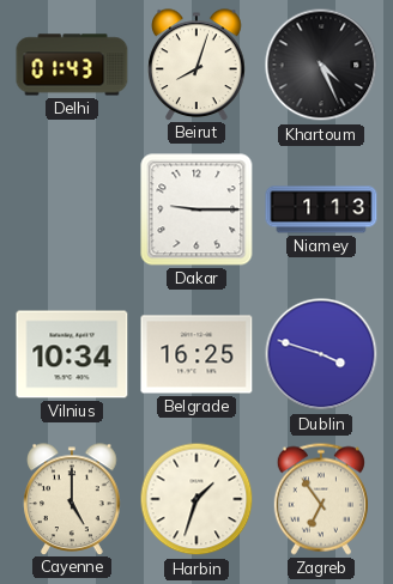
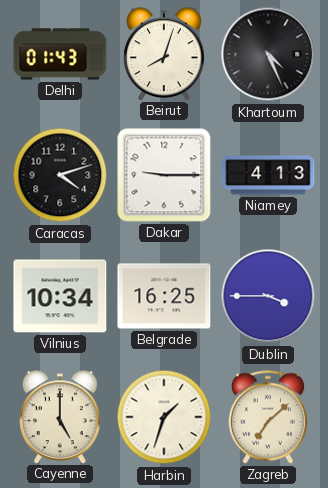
Caracas: none -> 4:12 (60, 175)
Niamey: 1:13 -> 4:13 (268, 175)
Dublin: 3:48 -> 3:45 (268, 296)
Zagreb: 6:54 -> 7:08 (268, 417)
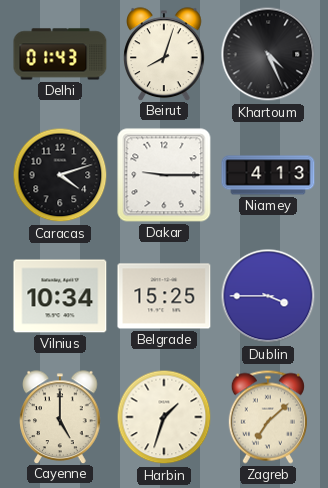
Belgrade: 16:25 -> 15:25 (164, 296)
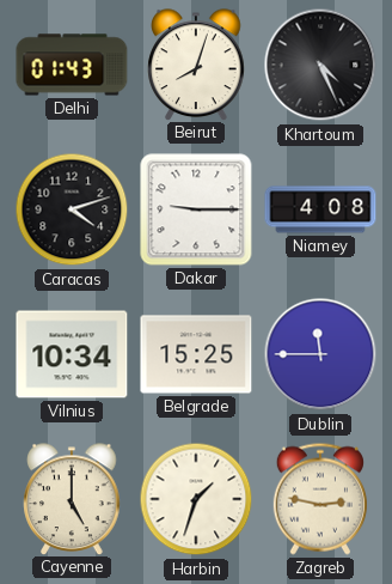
Niamey: 4:13 -> 4:08 (320, 209)
Dublin: 3:45 -> 11:45 (320, 354)
Zagreb: 7:08 -> 2:47 (320, 499)
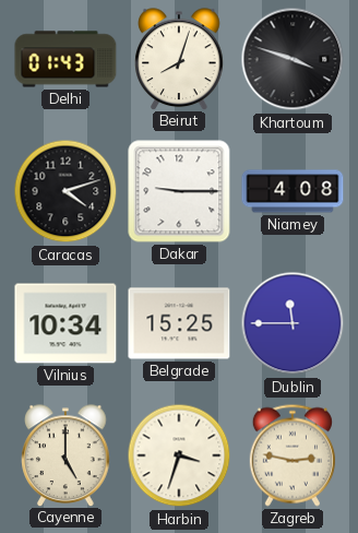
Khartoum: 4:26 -> 3:48 (293, 59)
Harbin: 1:33 -> 3:33 (179, 455)
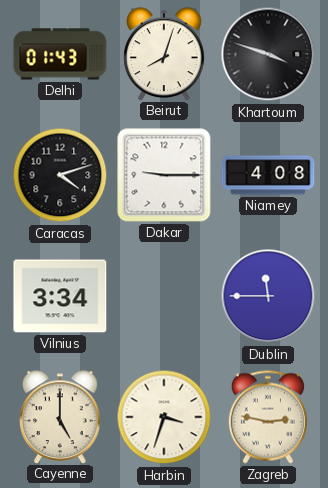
Vilnius: 10:34 -> 3:34 (60, 296)
Belgrade: 15:25 -> none (179, 323)
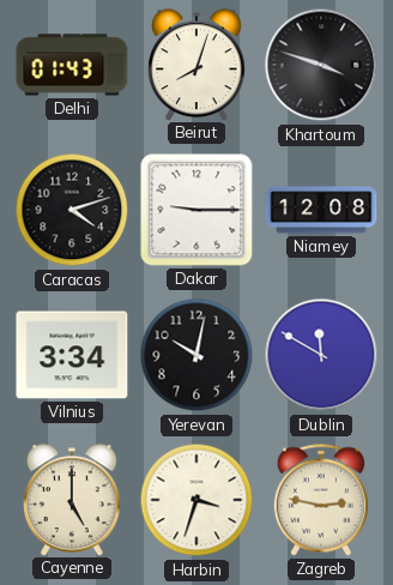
Niamey: 4:08 -> 12:08 (321, 210)
Yerevan: none -> 10:02 (196, 355)
Dublin: 11:45 -> 11:50 (321, 355)
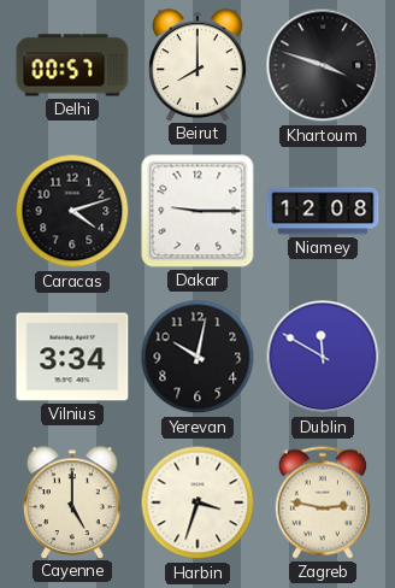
Delhi: 01:43 -> 00:57 (72, 65)
Beirut: 8:03 -> 8:00 (197, 65)
